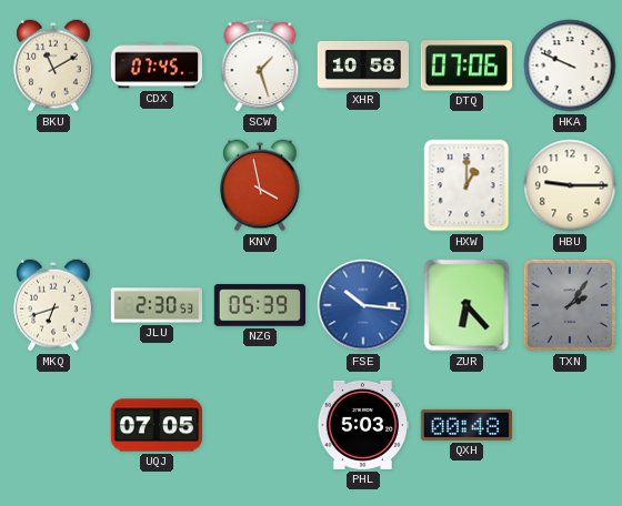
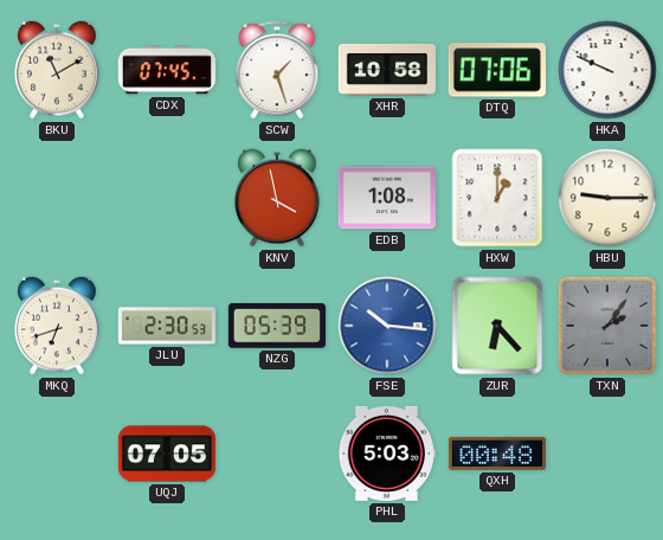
EDB: none -> 1:08 (386, 198)
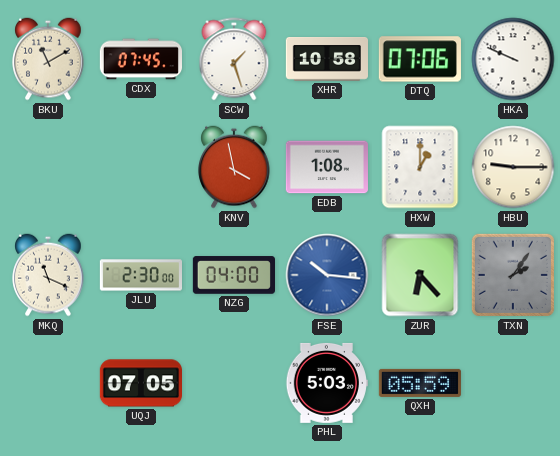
MKQ: 6:42 -> 11:19 (48, 275)
JLU: 2:30:53 -> 2:30:00 (140, 275)
NZG: 05:39 -> 04:00 (233, 275)
QXH: 00:48 -> 05:59 (420, 383)
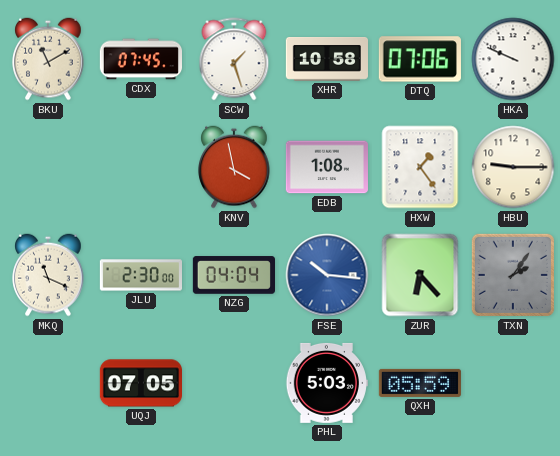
HXW: 1:00 -> 1:24 (420, 167)
NZG: 04:00 -> 04:04 (233, 275)
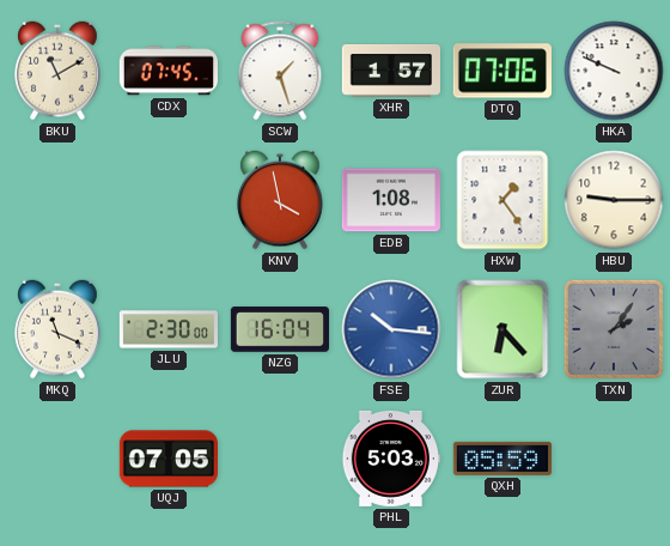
XHR: 10:58 -> 1:57 (390, 72)
NZG: 04:04 -> 16:04 (279, 329)
